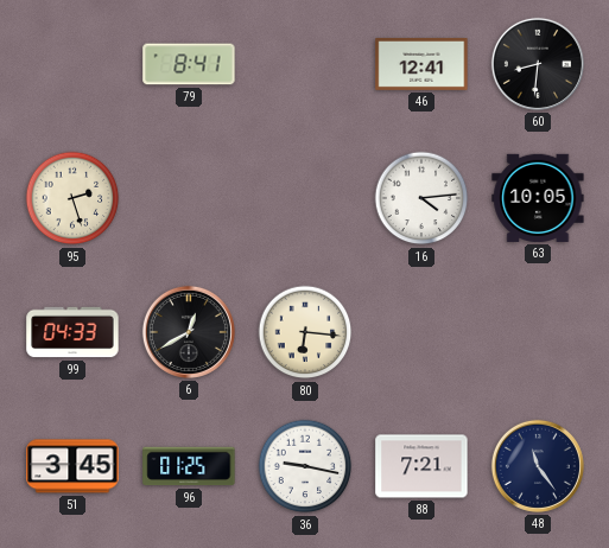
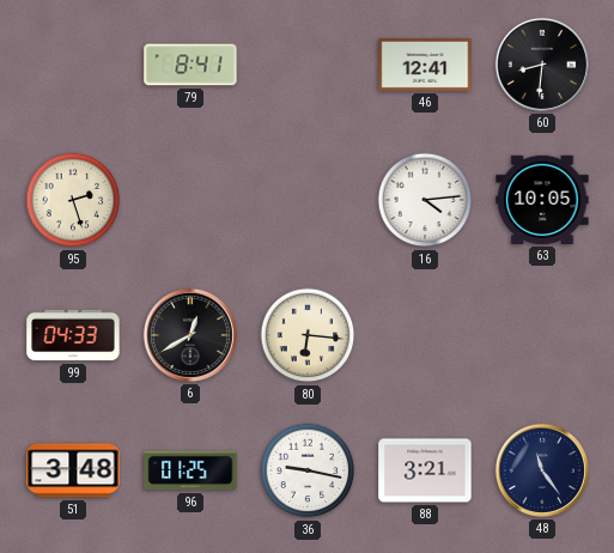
51: 3:45 -> 3:48 (73, 470)
88: 7:21 -> 3:21 (425, 470)
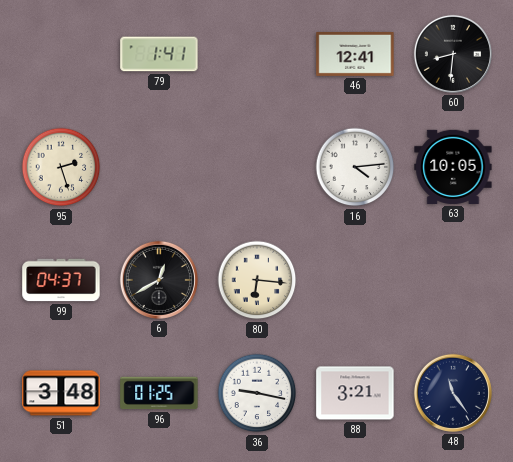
79: 8:41 -> 1:41 (159, 54)
99: 04:33 -> 04:37 (61, 280)
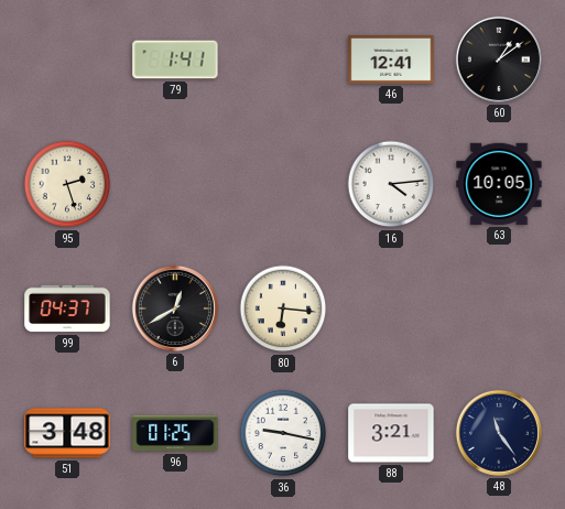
60: 8:31 -> 1:09 (499, 59)
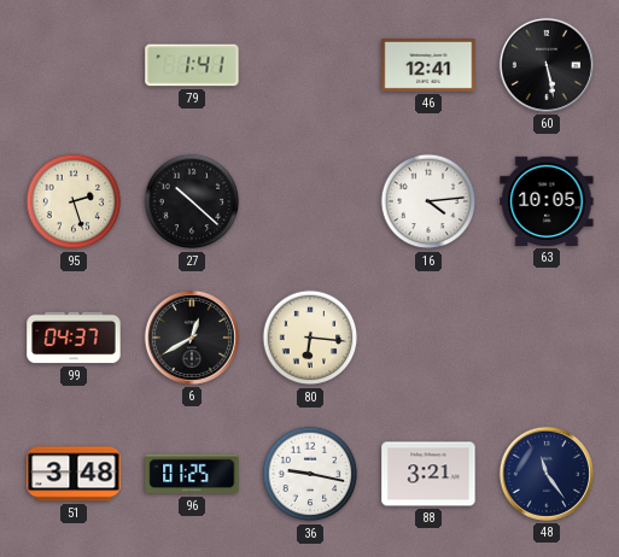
60: 1:09 -> 5:28 (547, 65)
27: none -> 10:22 (192, 201)
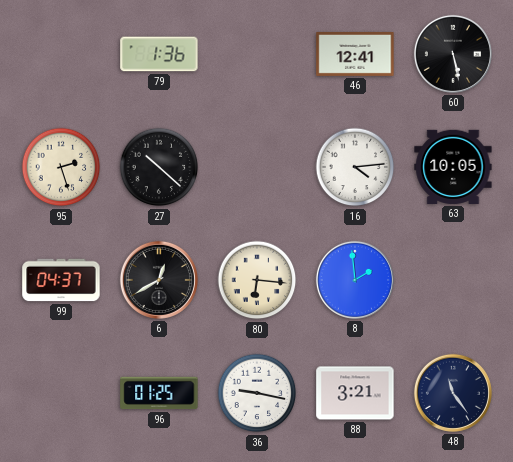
79: 1:41 -> 1:36 (159, 54)
8: none -> 1:59 (355, 280)
51: 3:48 -> none (74, 474)
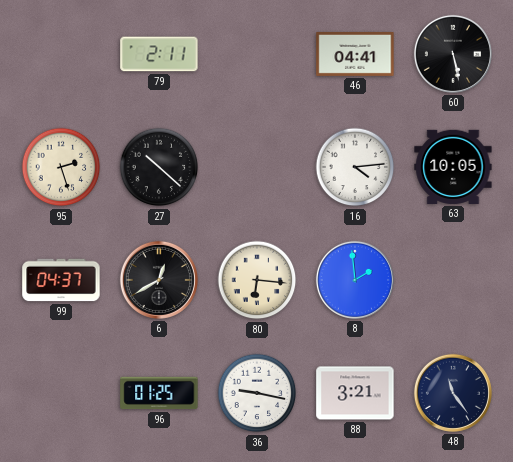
79: 1:36 -> 2:11 (159, 54)
46: 12:41 -> 04:41 (355, 54)
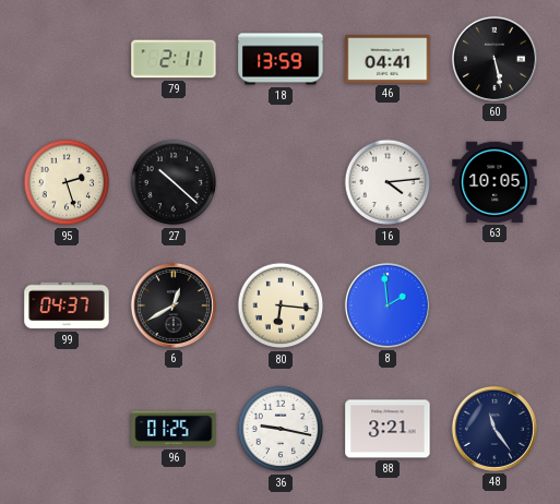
18: none -> 13:59 (281, 59)
